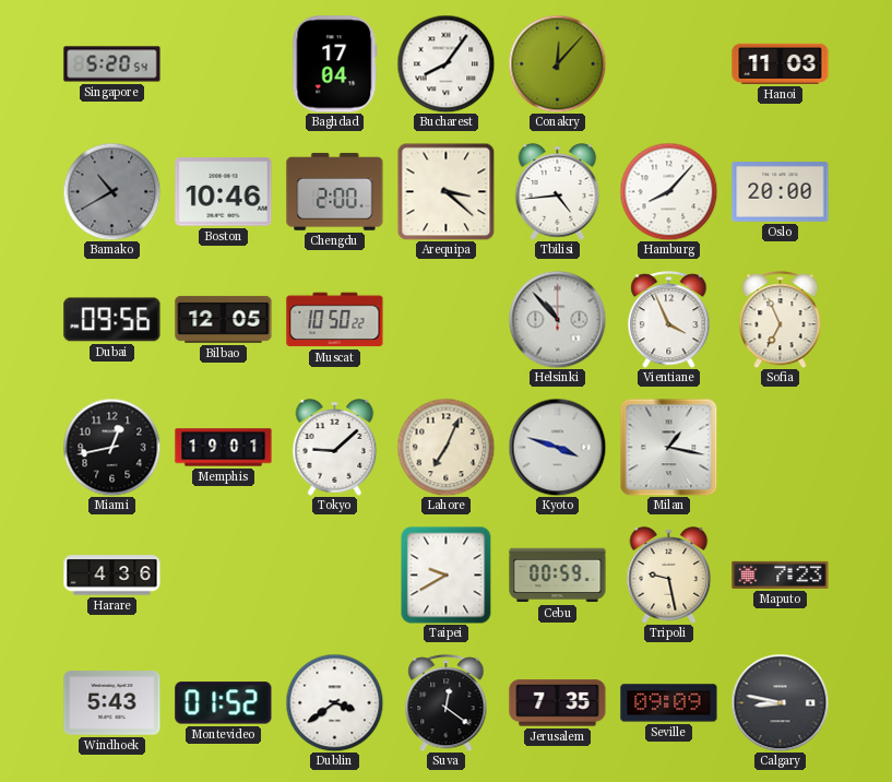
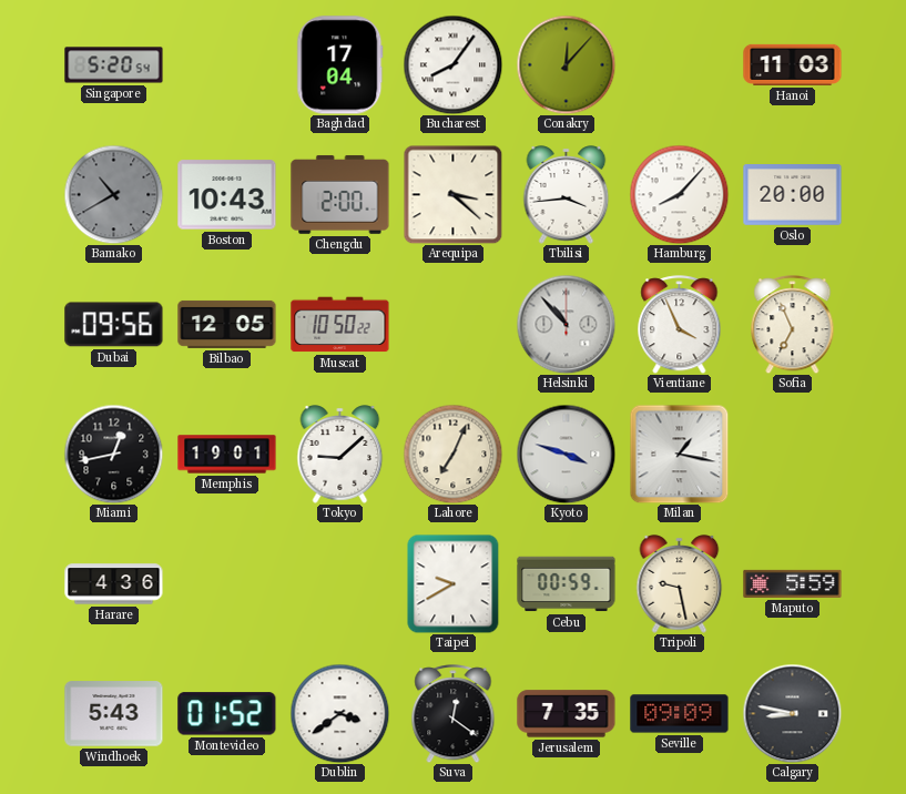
Boston: 10:46 -> 10:43 (227, 195)
Tbilisi: 4:44 -> 3:44 (567, 195)
Maputo: 7:23 -> 5:59 (793, 583)
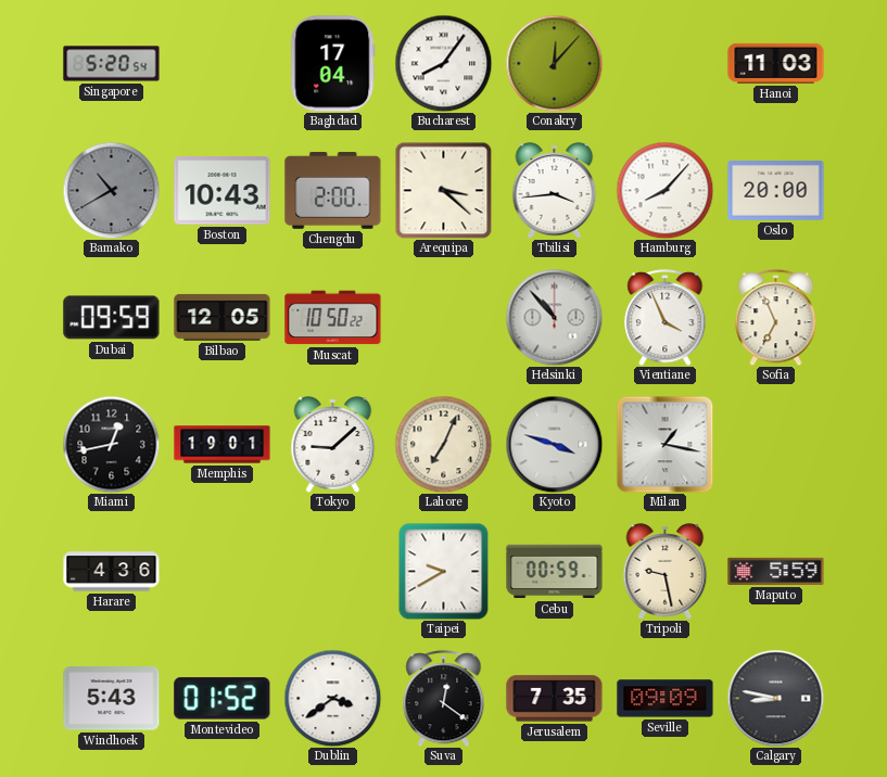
Dubai: 09:56 -> 09:59 (112, 318)
